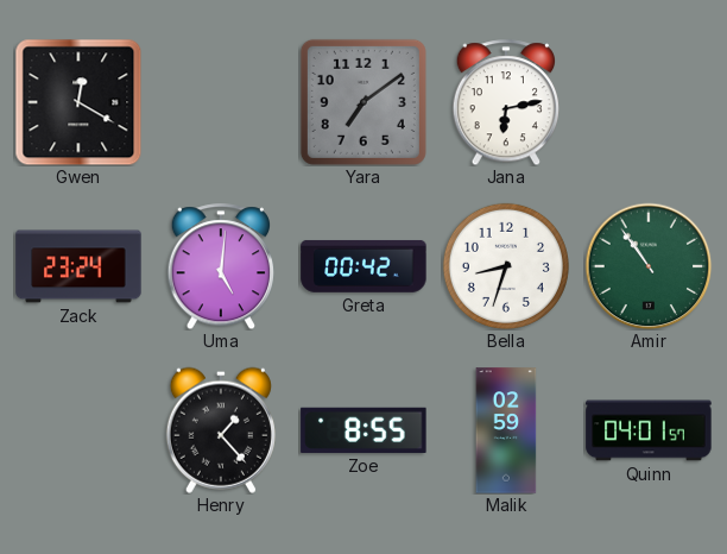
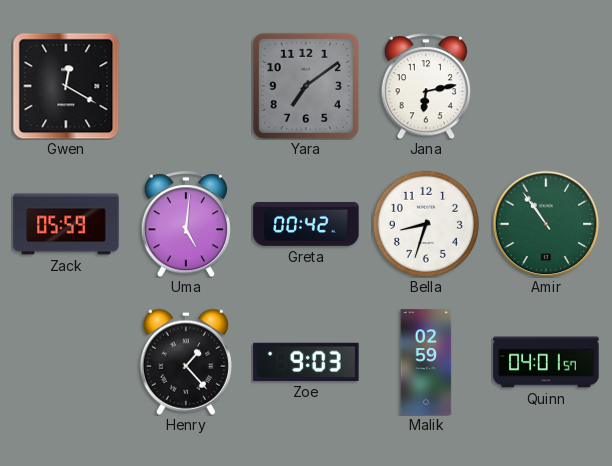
Zack: 23:24 -> 05:59 (66, 224)
Zoe: 8:55 -> 9:03 (306, 362)
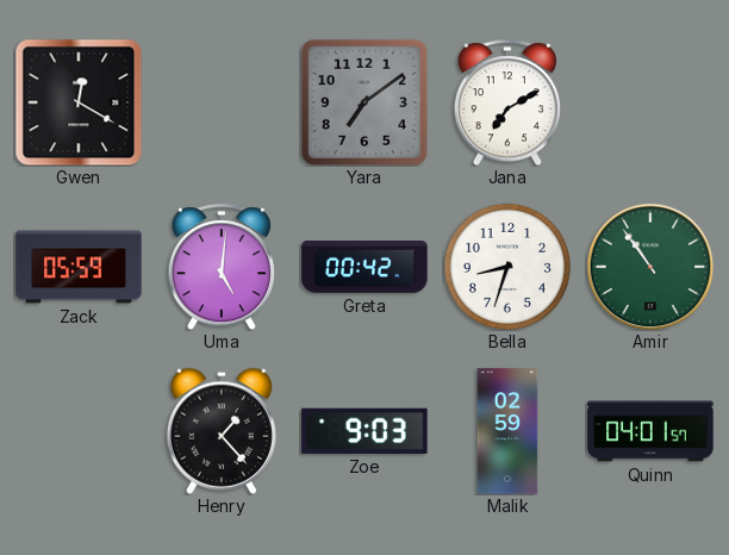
Jana: 6:13 -> 7:10 (506, 102)
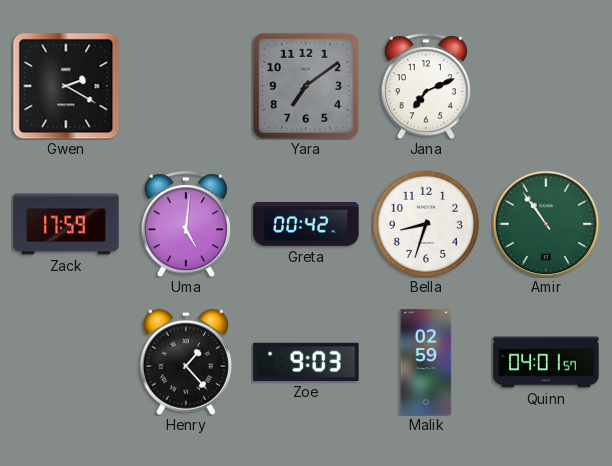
Gwen: 12:20 -> 2:20 (66, 86)
Jana: 7:10 -> 7:11 (425, 86)
Zack: 05:59 -> 17:59 (66, 224)
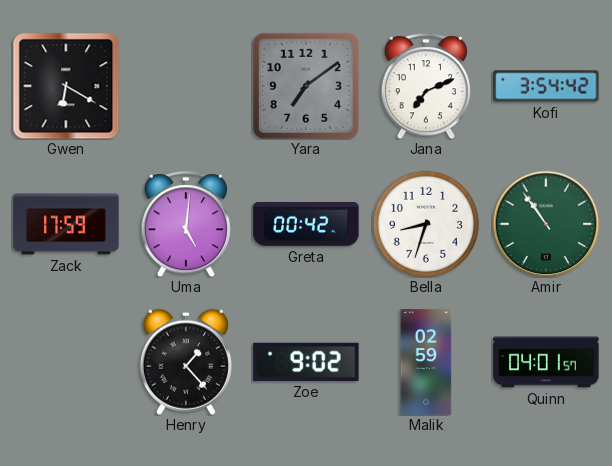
Gwen: 2:20 -> 6:20 (66, 86)
Kofi: none -> 3:54 (546, 86)
Zoe: 9:03 -> 9:02 (306, 362)
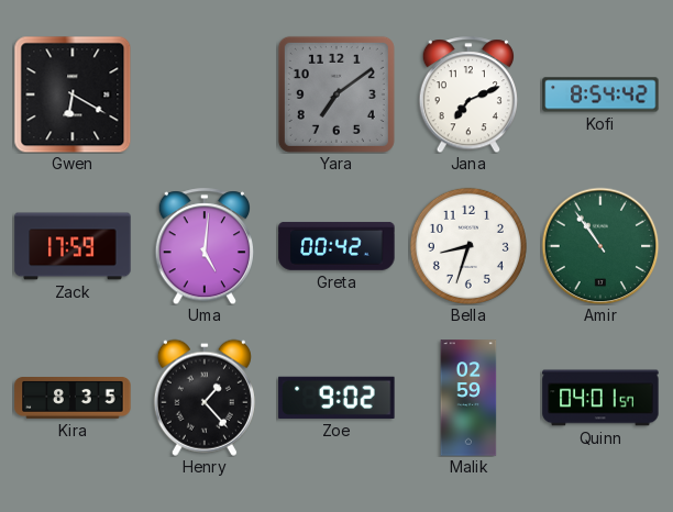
Kofi: 3:54 -> 8:54 (600, 94)
Kira: none -> 8:35 (73, 399)
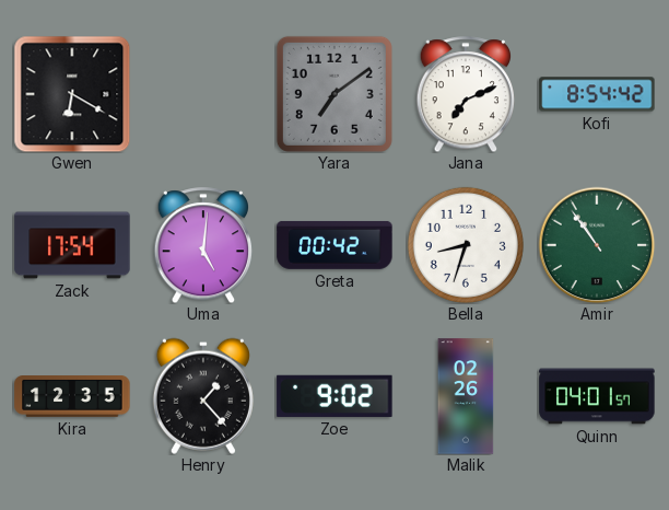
Zack: 17:59 -> 17:54 (72, 245)
Kira: 8:35 -> 12:35 (72, 397)
Malik: 02:59 -> 02:26 (466, 396)
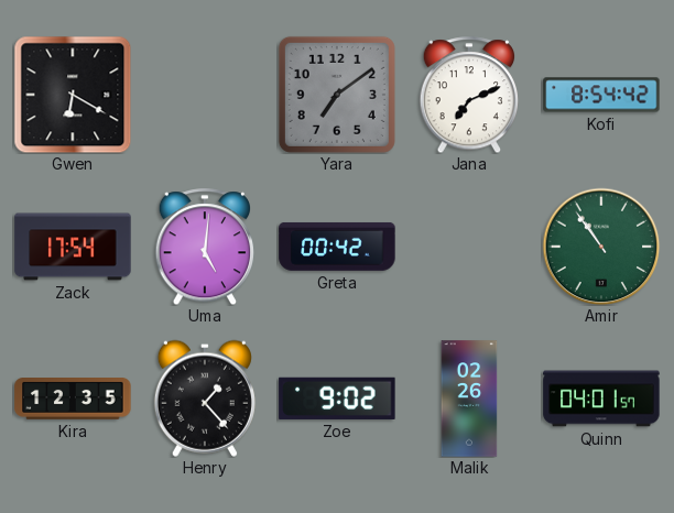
Bella: 8:33 -> none (466, 245)
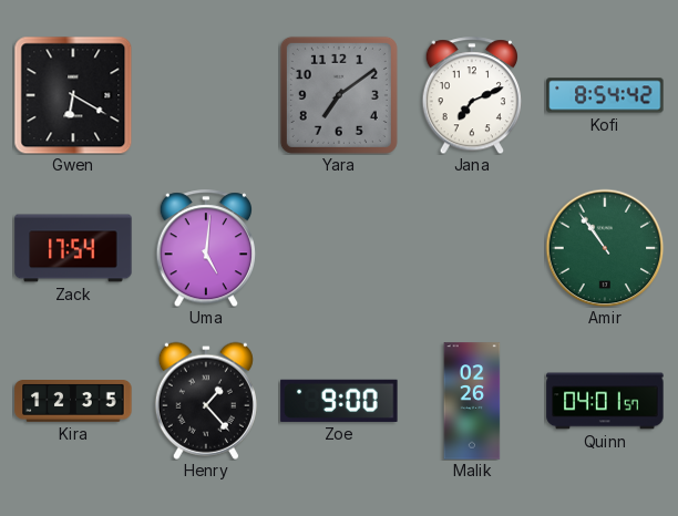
Greta: 00:42 -> none (337, 247)
Zoe: 9:02 -> 9:00 (339, 401)
